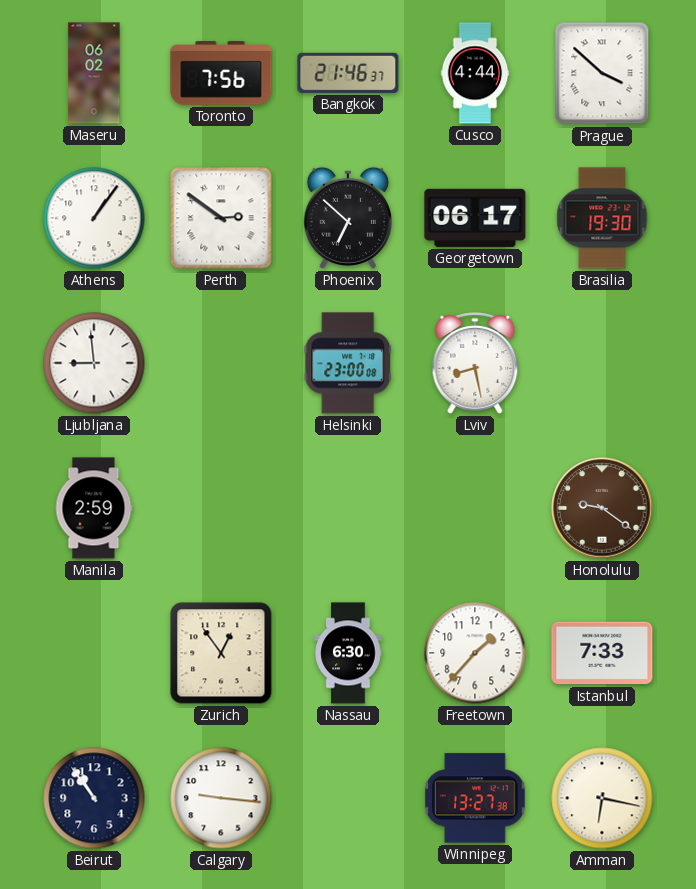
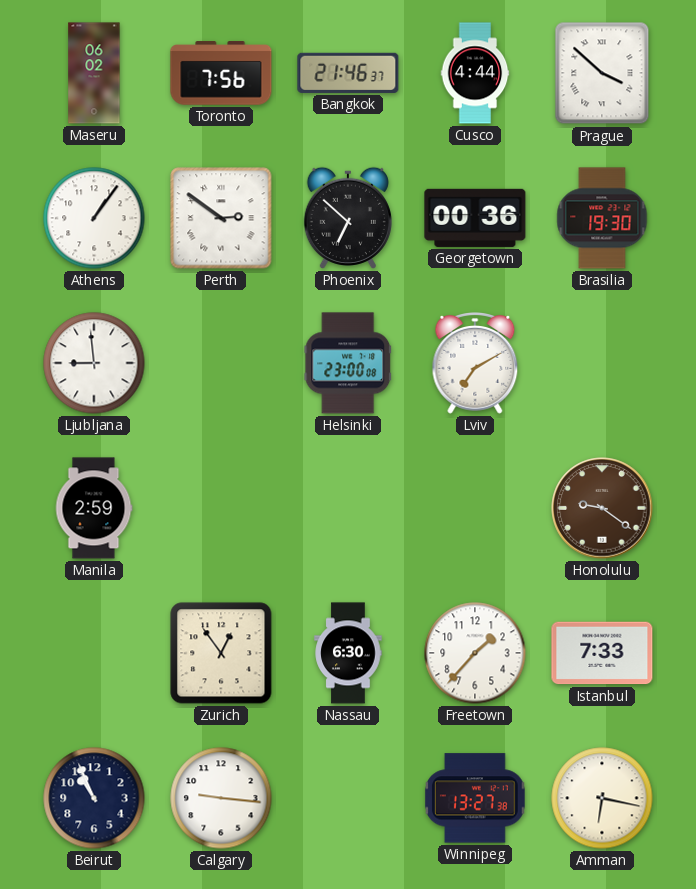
Georgetown: 06:17 -> 00:36 (475, 218)
Lviv: 8:28 -> 7:10 (475, 364)
Beirut: 10:54 -> 10:56 (94, 798)
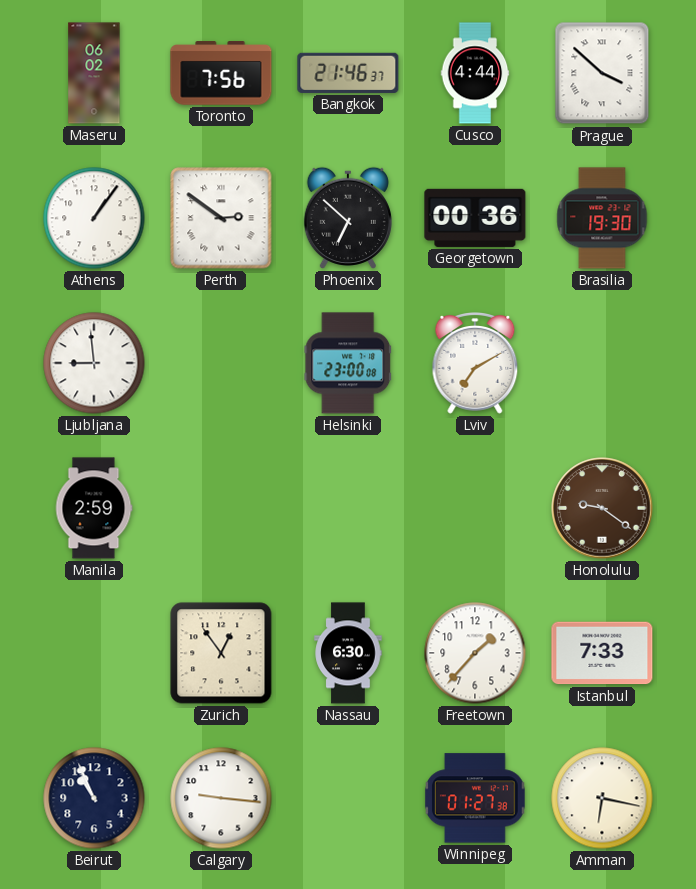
Winnipeg: 13:27 -> 01:27 (475, 798)
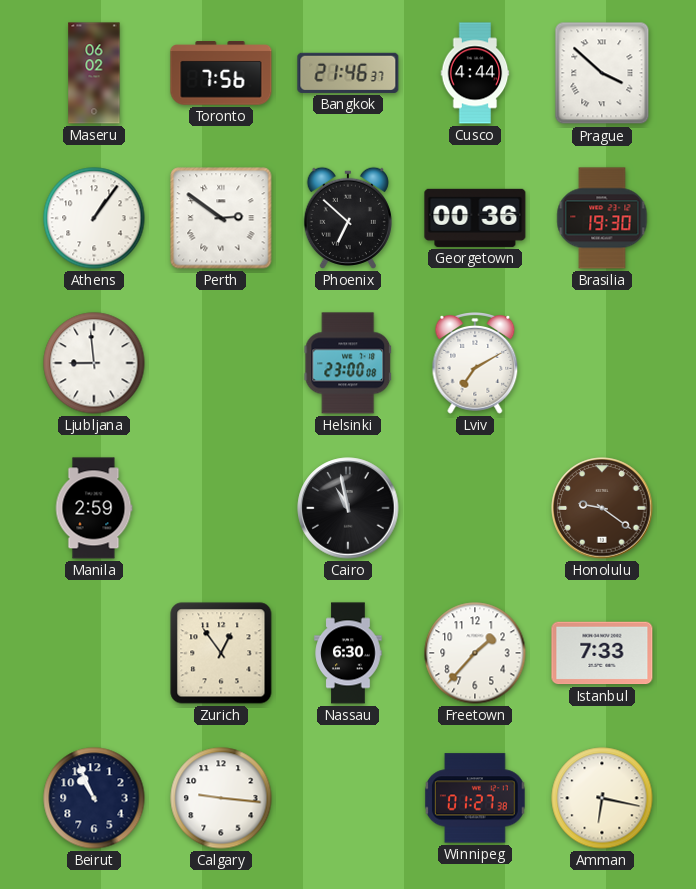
Cairo: none -> 10:58 (348, 508)
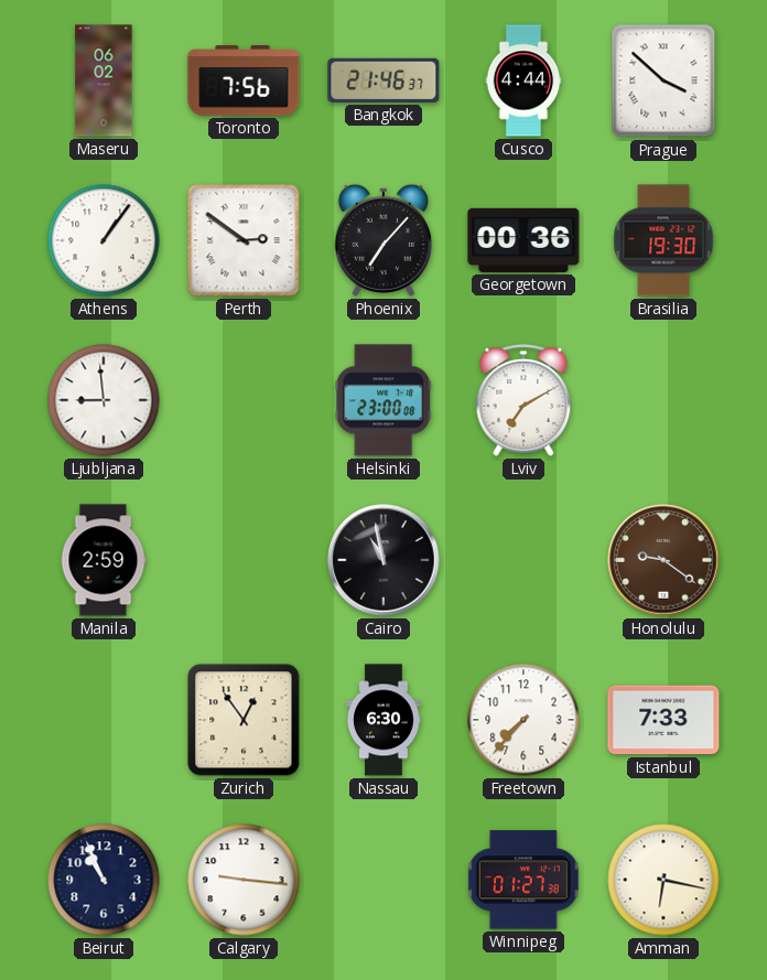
Phoenix: 6:52 -> 7:07 (383, 240)
Freetown: 1:37 -> 7:37 (523, 720)
